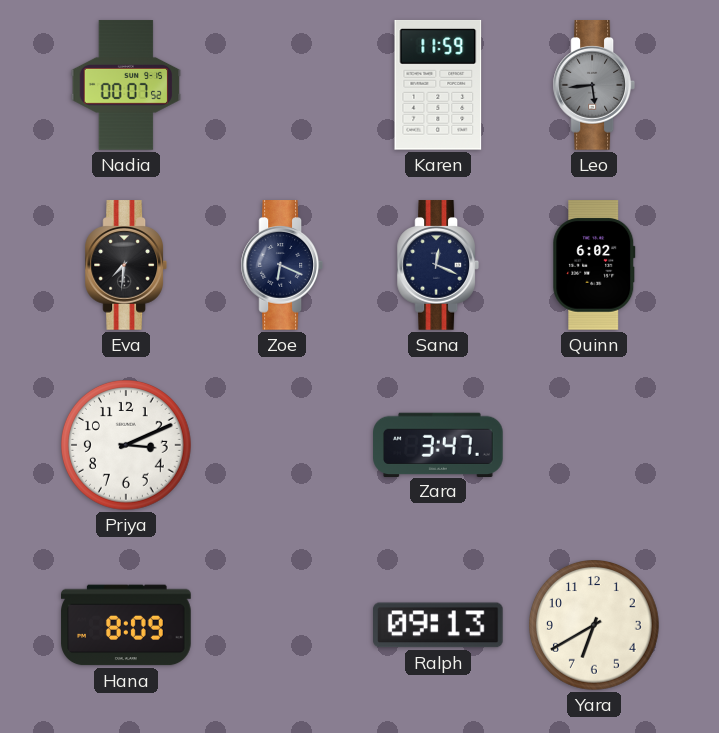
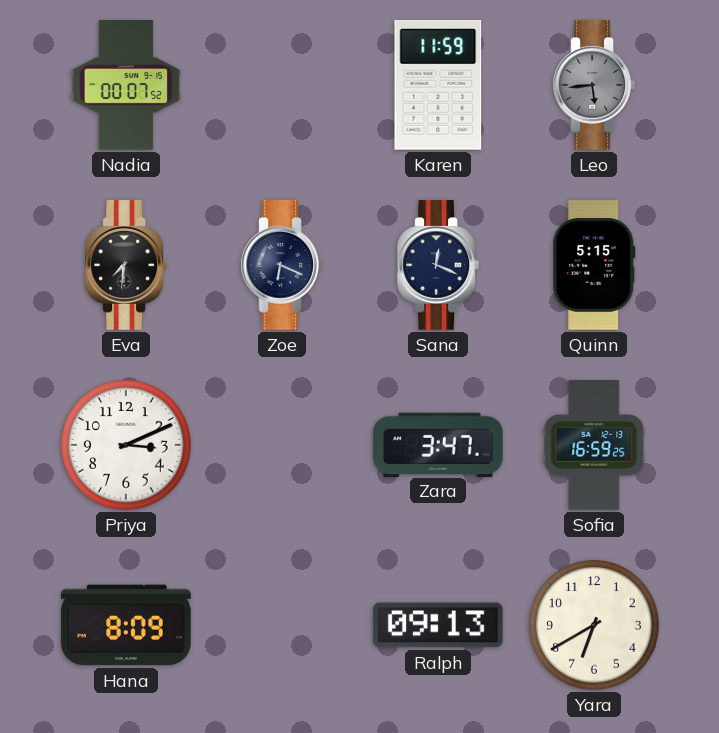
Quinn: 6:02 -> 5:15 (594, 265)
Sofia: none -> 16:59 (594, 445)
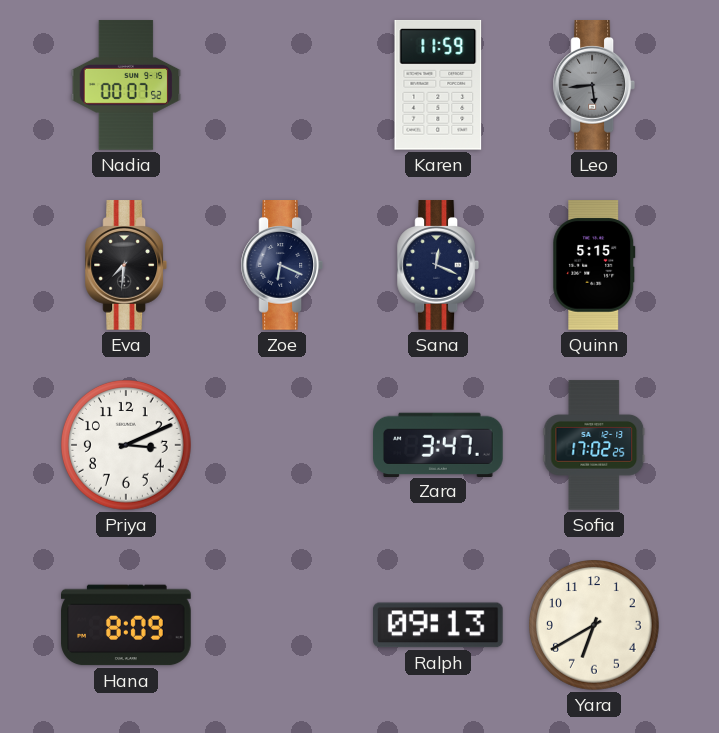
Sofia: 16:59 -> 17:02 (594, 445)
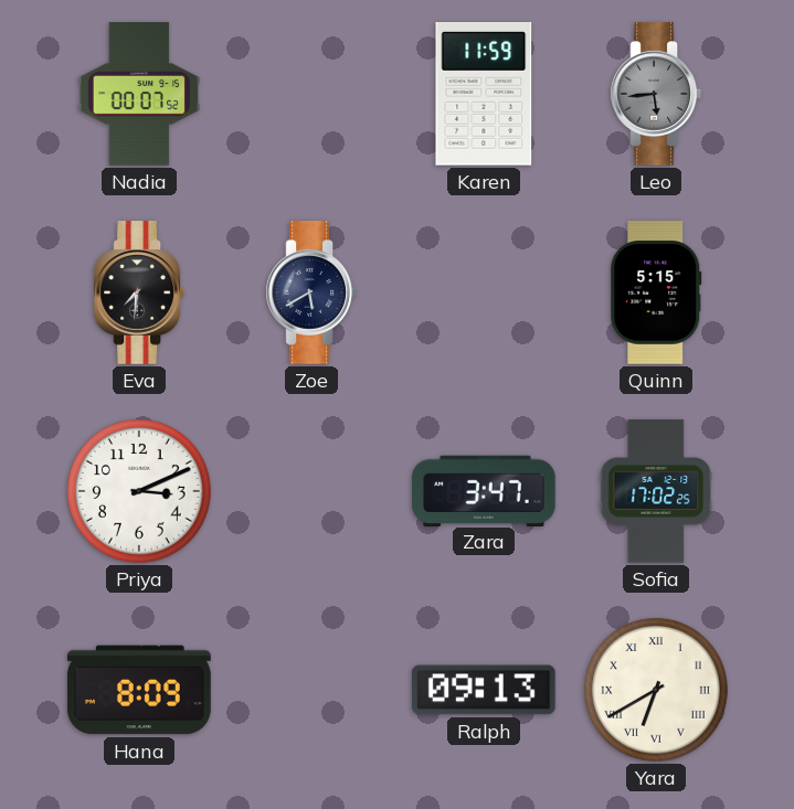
Zoe: 6:19 -> 5:40 (310, 292)
Sana: 12:19 -> none (437, 265)
Yara numerals: Arabic -> Roman (657, 691)
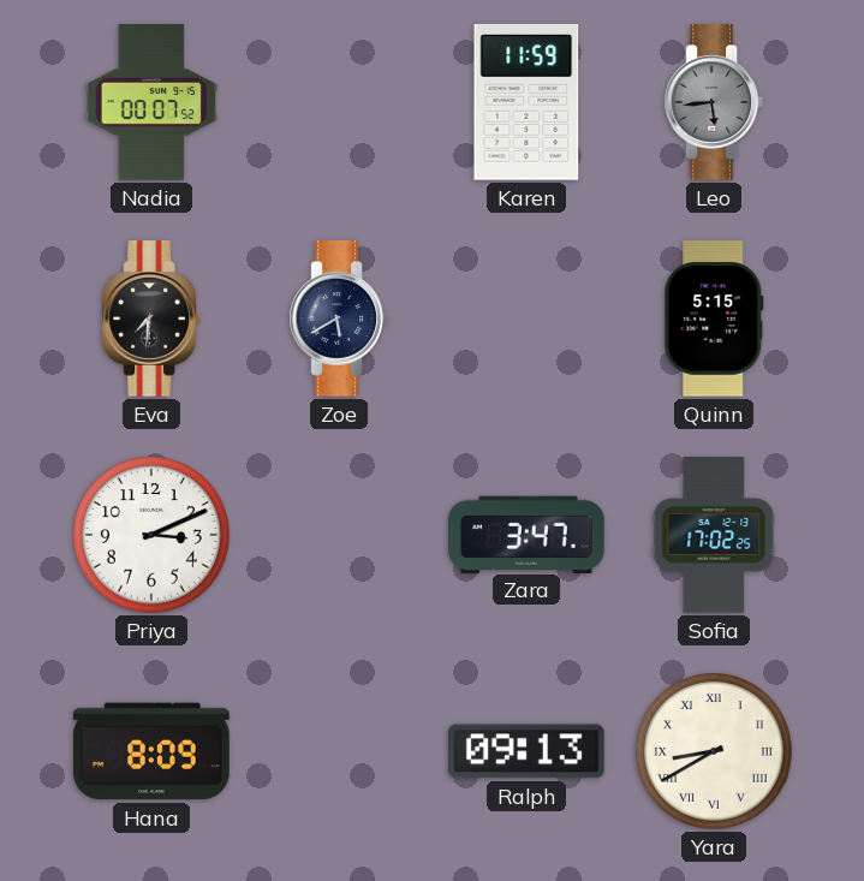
Yara: 6:40 -> 8:40 (715, 752)
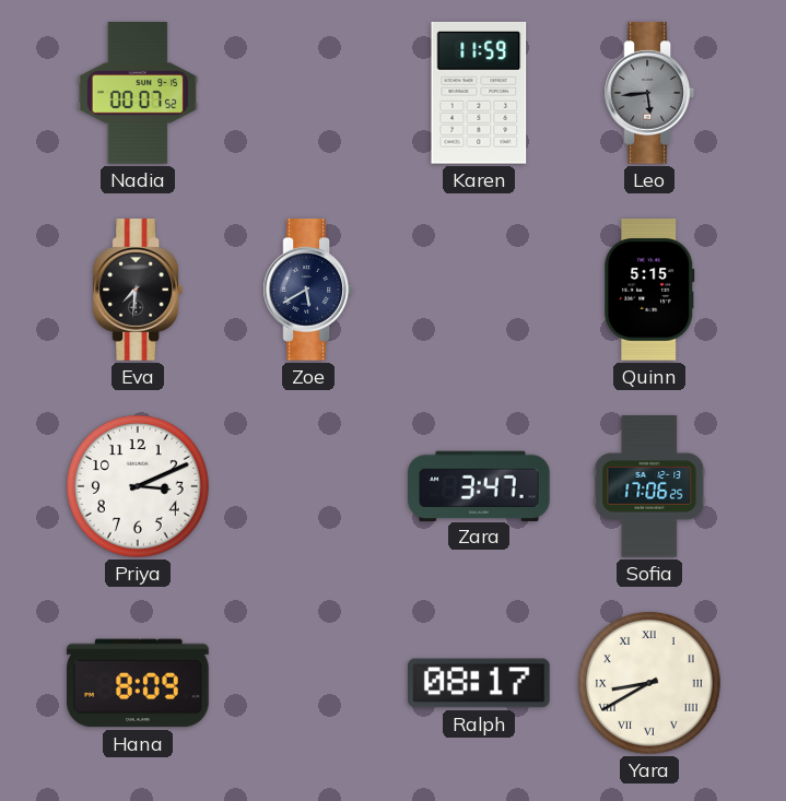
Sofia: 17:02 -> 17:06 (649, 486)
Ralph: 09:13 -> 08:17 (480, 683)
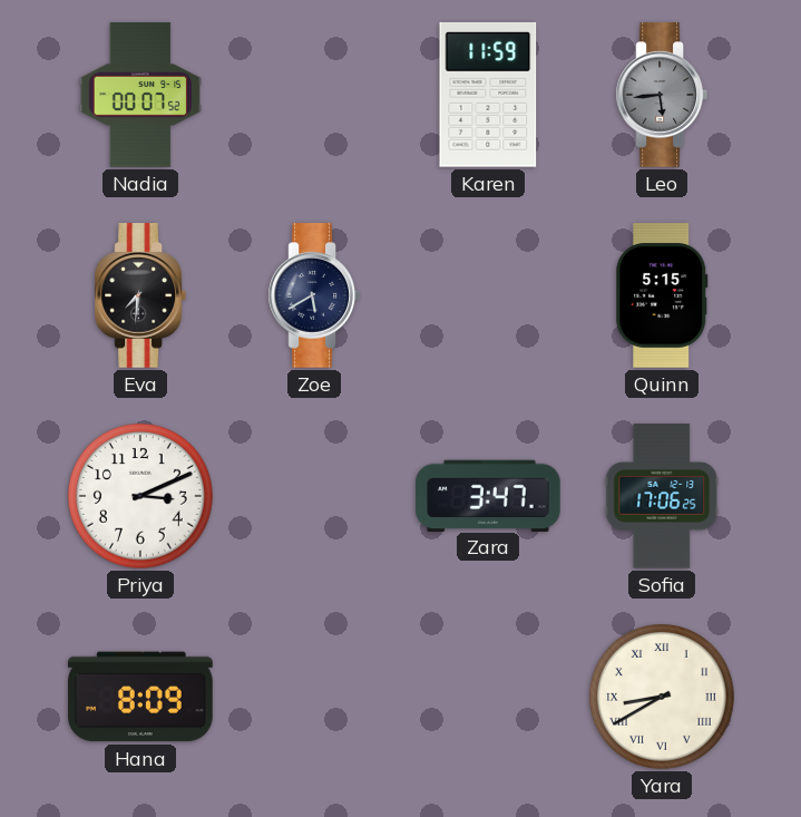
Ralph: 08:17 -> none (480, 683)
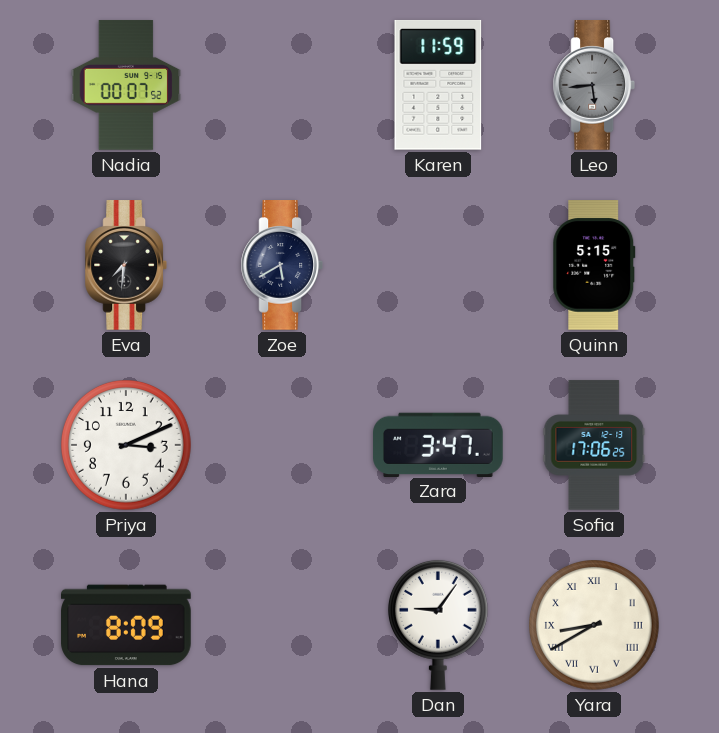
Dan: none -> 9:06 (438, 625)
